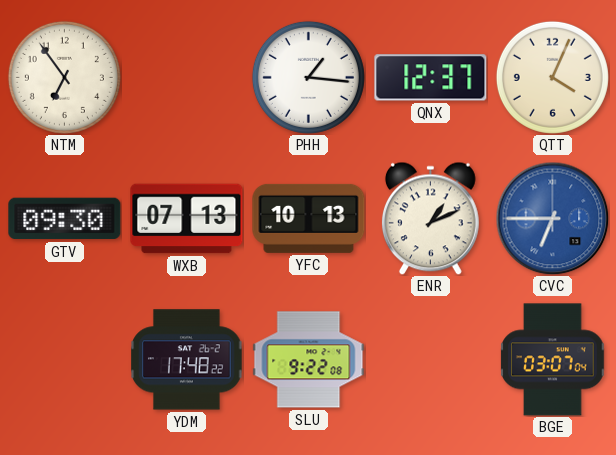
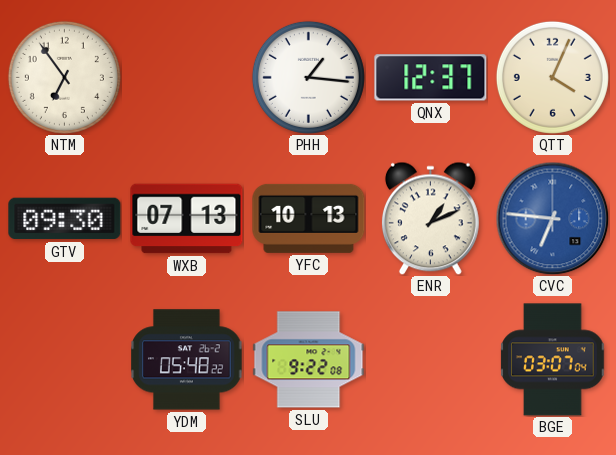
CVC: 6:45 -> 6:46 (552, 218)
YDM: 17:48 -> 05:48 (187, 360)
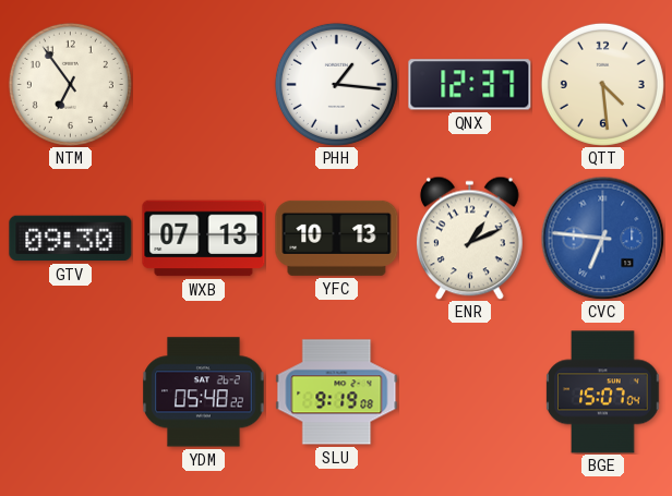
QTT: 4:04 -> 4:29 (602, 84)
SLU: 9:22 -> 9:19 (337, 392)
BGE: 03:07 -> 15:07 (603, 392)
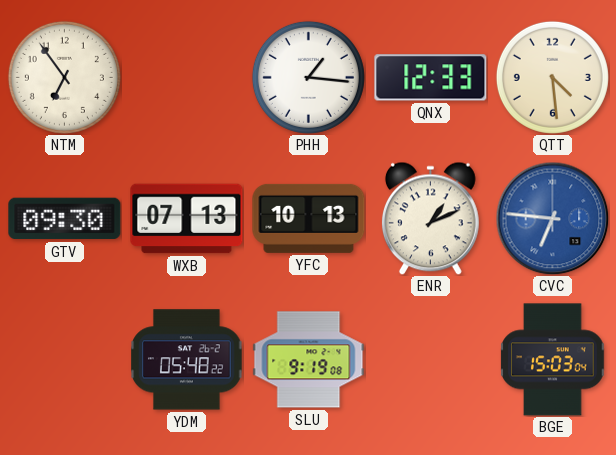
QNX: 12:37 -> 12:33 (431, 78)
BGE: 15:07 -> 15:03 (553, 360)
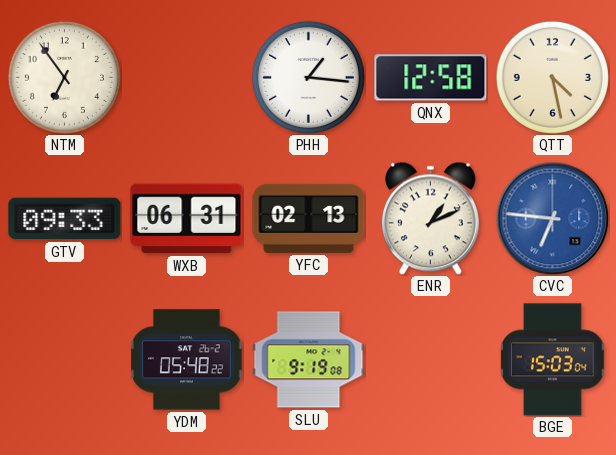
QNX: 12:33 -> 12:58 (431, 78)
QTT: 4:29 -> 4:28 (552, 77)
GTV: 09:30 -> 09:33 (65, 219)
WXB: 07:13 -> 06:31 (187, 219)
YFC: 10:13 -> 02:13 (309, 218)
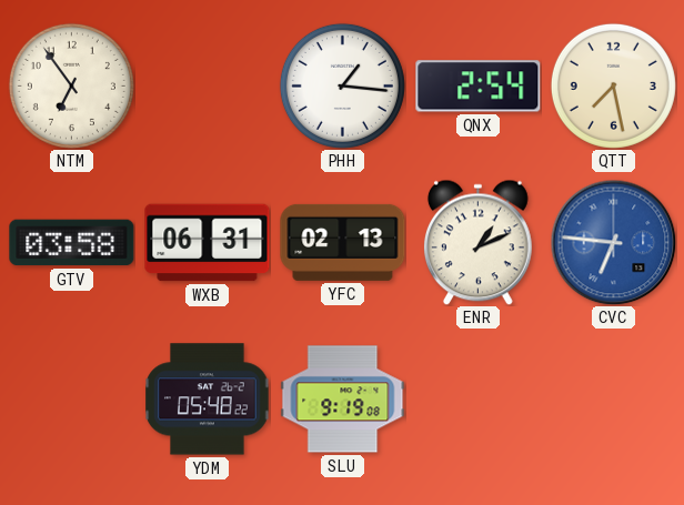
QNX: 12:58 -> 2:54 (479, 87)
QTT: 4:28 -> 7:28 (613, 85)
GTV: 09:33 -> 03:58 (72, 243)
BGE: 15:03 -> none (553, 360)
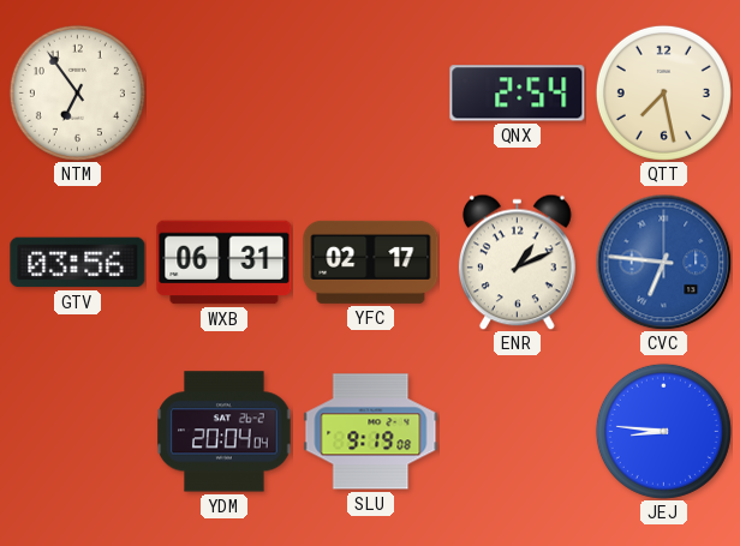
PHH: 1:16 -> none (342, 85)
GTV: 03:58 -> 03:56 (78, 263)
YFC: 02:13 -> 02:17 (371, 262)
YDM: 05:48 -> 20:04 (225, 432)
JEJ: none -> 8:46 (663, 431)
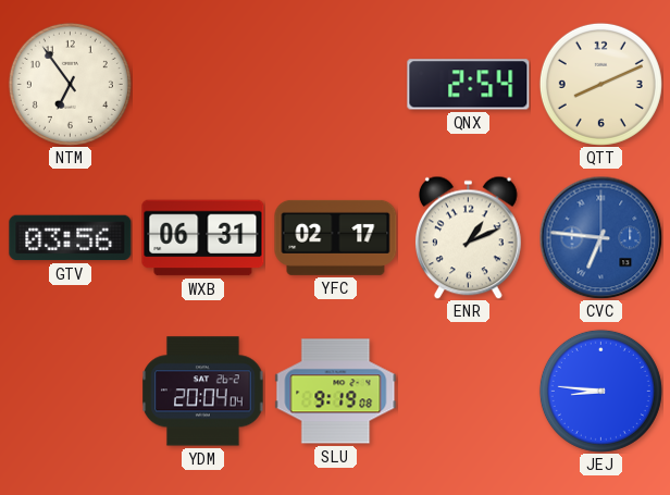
QTT: 7:28 -> 8:11 (600, 84)
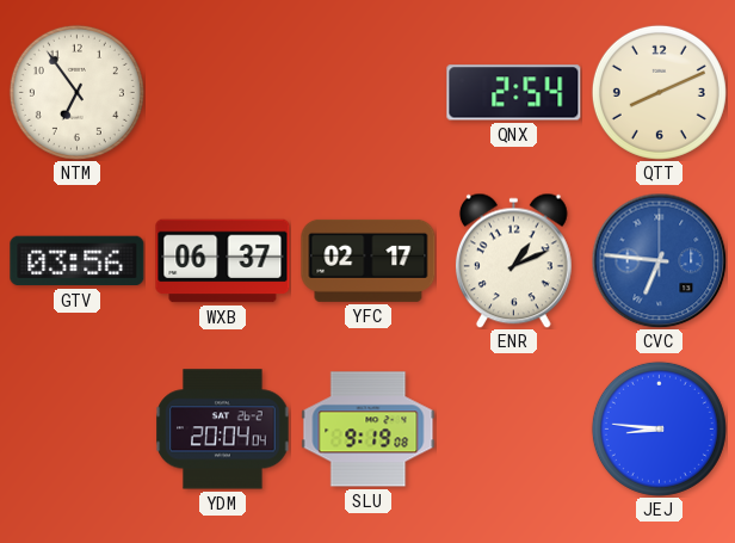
WXB: 06:31 -> 06:37 (223, 261)
